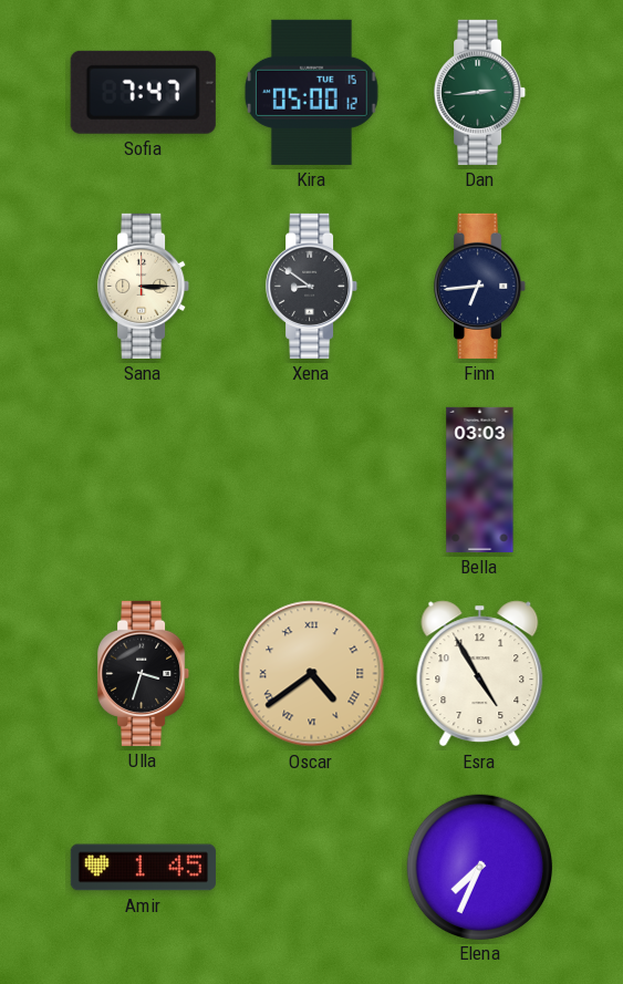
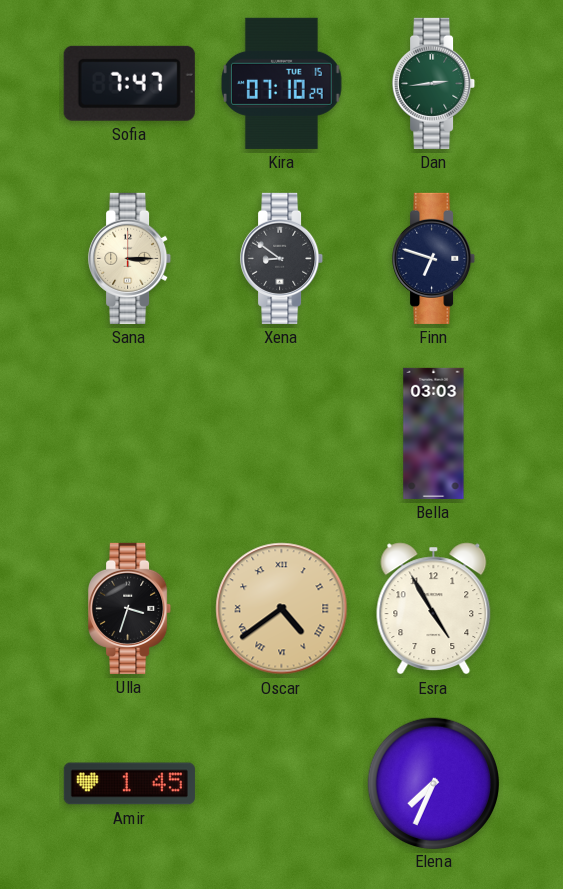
Kira: 05:00 -> 07:10 (281, 83)
Finn: 6:44 -> 6:48 (434, 258)
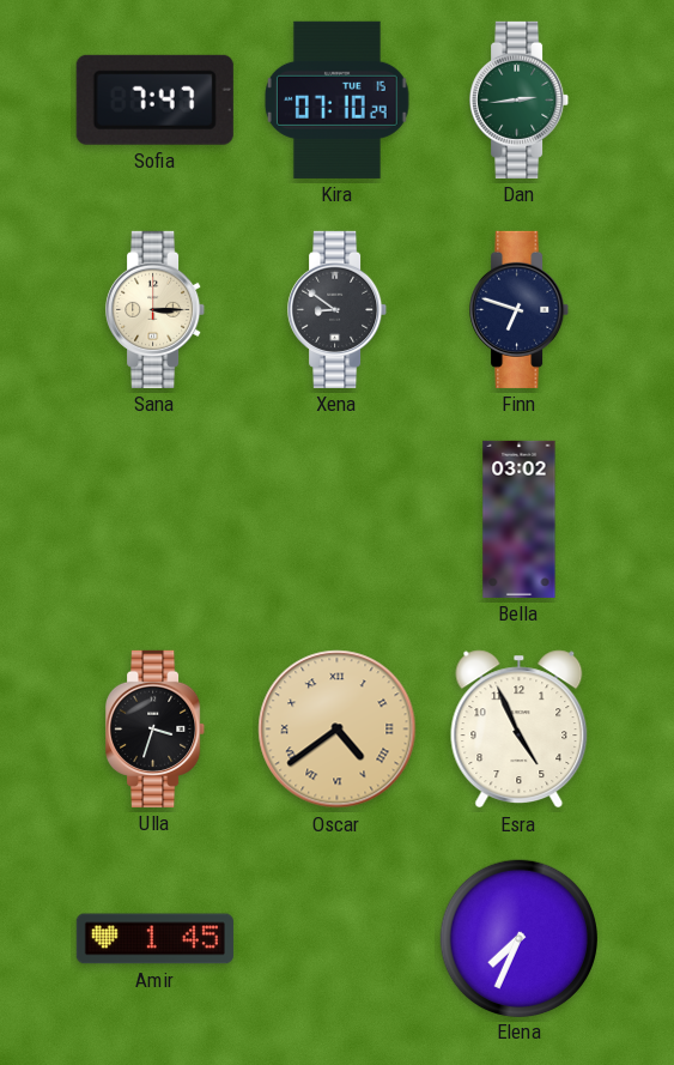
Bella: 03:03 -> 03:02 (520, 519)
Esra: 4:55 -> 4:56 (520, 730)
